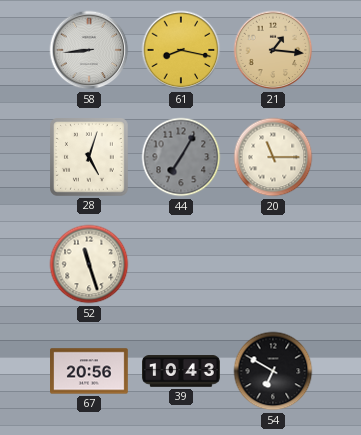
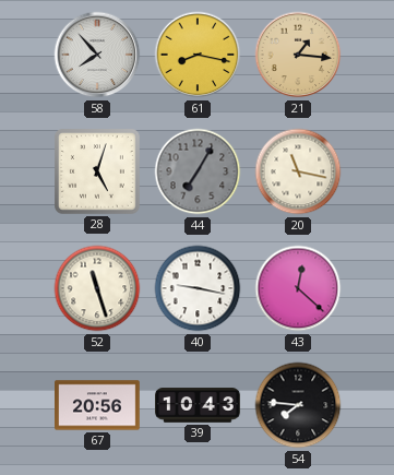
58: 8:44 -> 7:53 (97, 55)
20: 11:15 -> 11:17 (298, 171)
40: none -> 9:17 (198, 288)
43: none -> 12:22 (298, 288)
54: 6:50 -> 7:46 (298, 405)
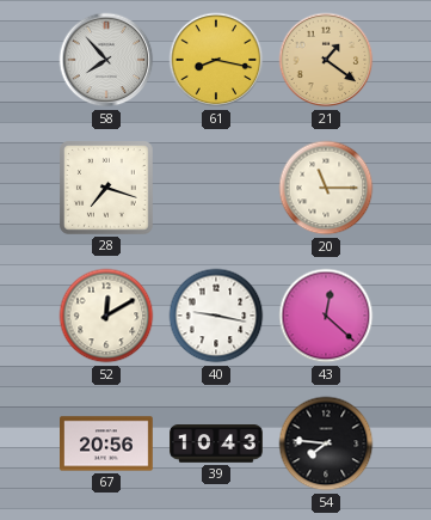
21: 1:16 -> 1:21 (326, 60)
28: 5:03 -> 7:18 (107, 189)
44: 7:05 -> none (198, 171)
20: 11:17 -> 11:15 (326, 188)
52: 11:27 -> 12:10 (106, 316)
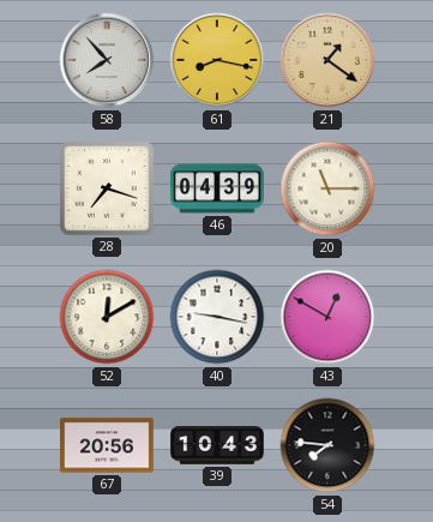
46: none -> 04:39 (217, 188)
43: 12:22 -> 12:50 (327, 317)
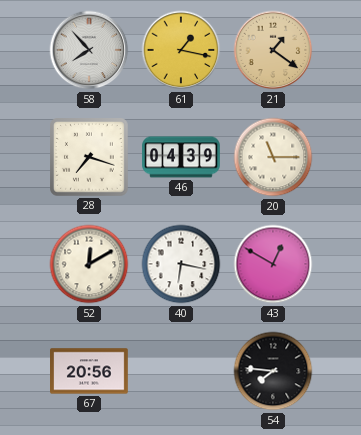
61: 8:17 -> 1:17 (181, 50)
40: 9:17 -> 6:17 (181, 264)
39: 10:43 -> none (217, 445)
